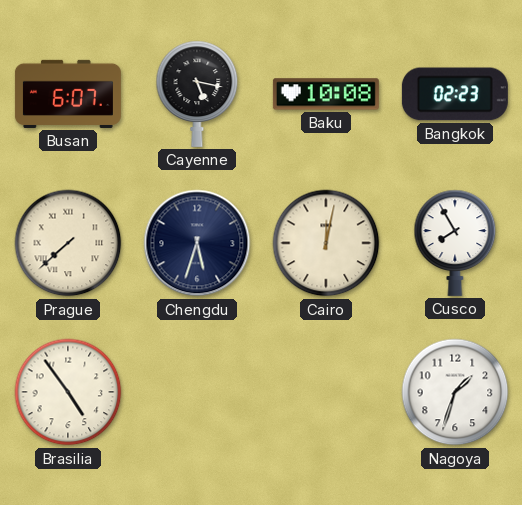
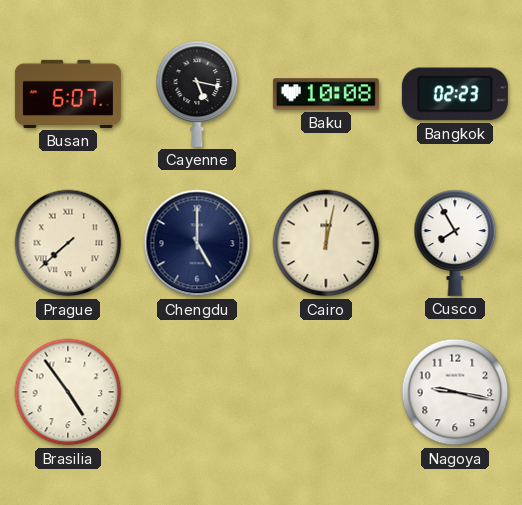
Chengdu: 5:33 -> 5:00 (197, 243)
Nagoya: 1:33 -> 9:17 (455, 392)
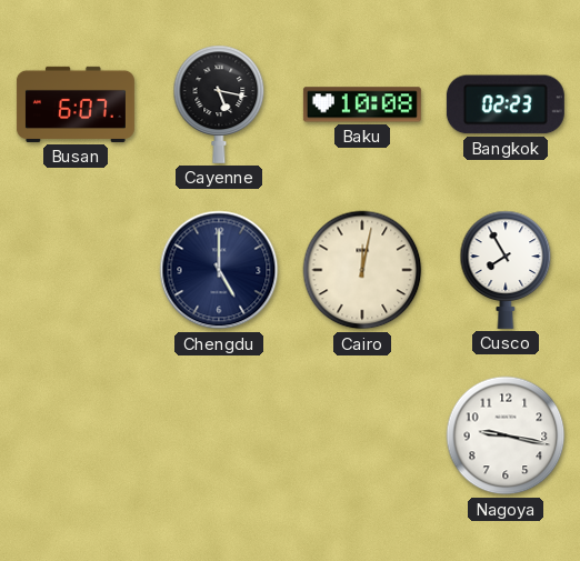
Prague: 7:38 -> none (68, 243)
Brasilia: 4:54 -> none (68, 392)
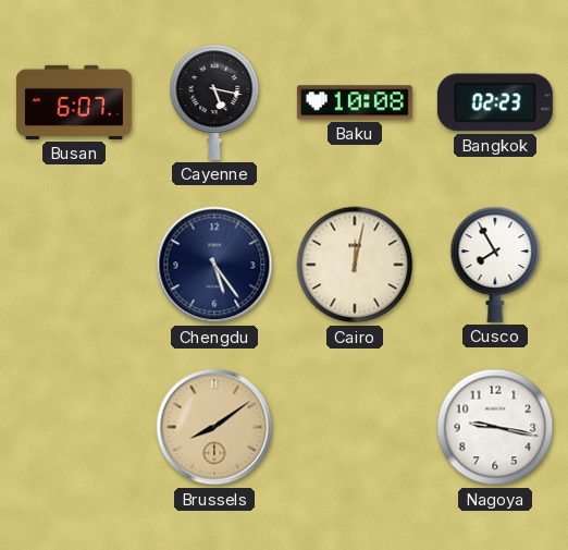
Chengdu: 5:00 -> 5:24 (214, 265)
Brussels: none -> 8:09 (214, 427)
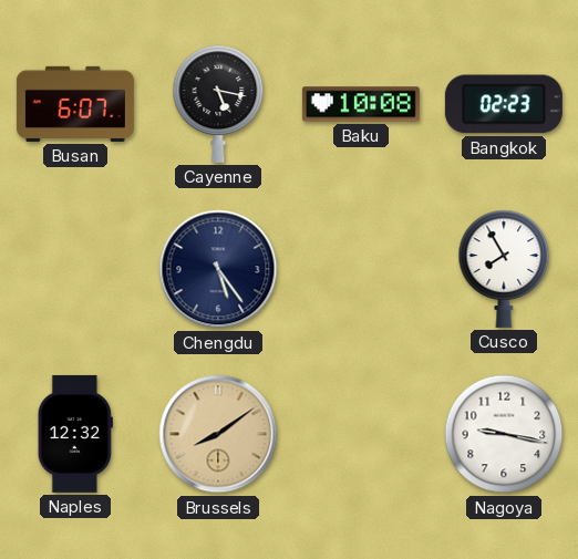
Cairo: 12:02 -> none (355, 265)
Naples: none -> 12:32 (75, 434)
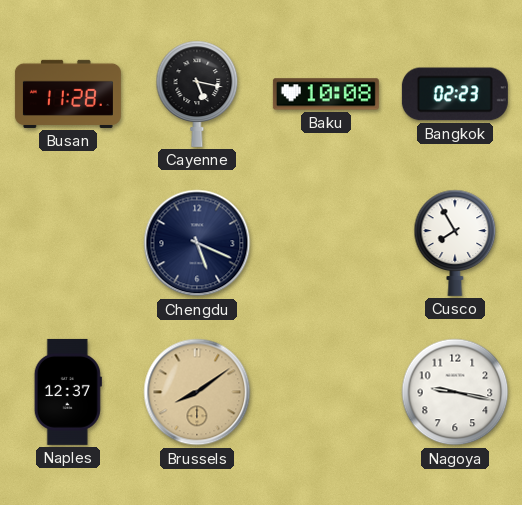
Busan: 6:07 -> 11:28 (68, 94)
Chengdu: 5:24 -> 5:19 (197, 243)
Naples: 12:32 -> 12:37 (68, 392)
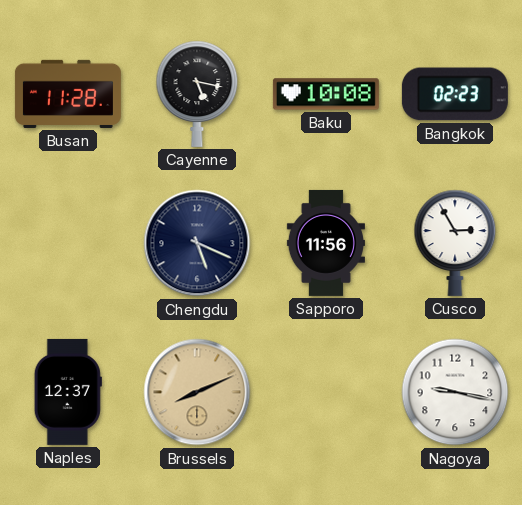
Sapporo: none -> 11:56 (326, 243)
Cusco: 7:55 -> 2:55 (455, 243)
Brussels: 8:09 -> 8:11 (197, 392)
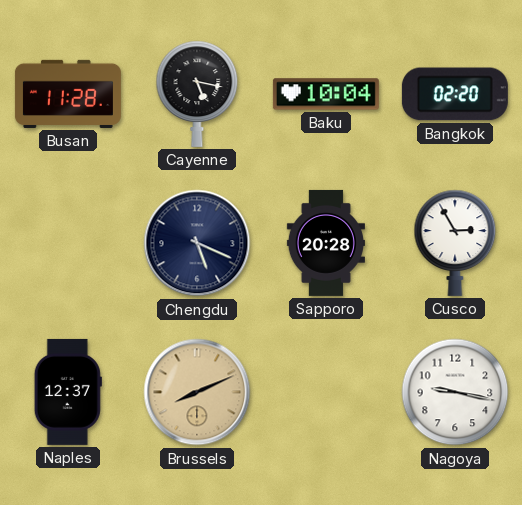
Baku: 10:08 -> 10:04 (326, 94)
Bangkok: 02:23 -> 02:20 (455, 94)
Sapporo: 11:56 -> 20:28 (326, 243)
